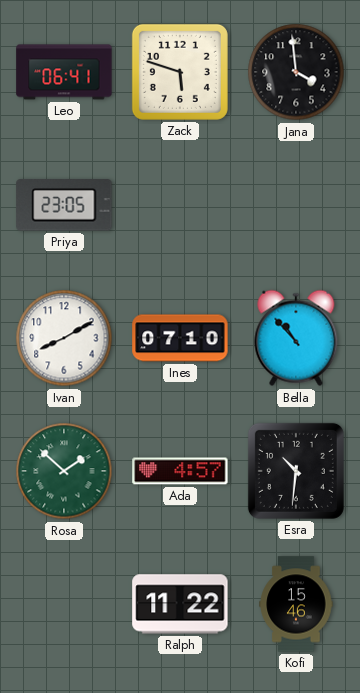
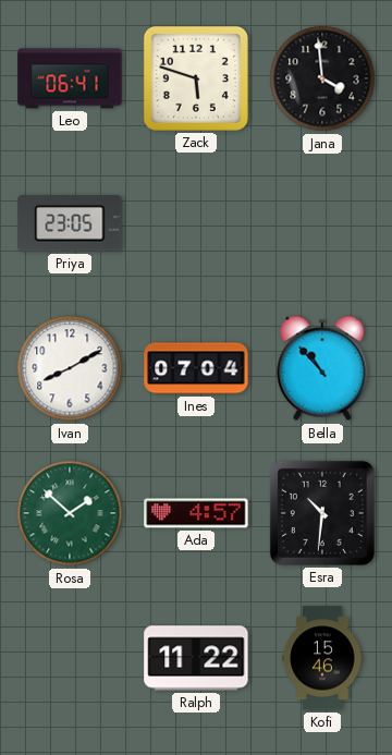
Ines: 07:10 -> 07:04 (196, 368)
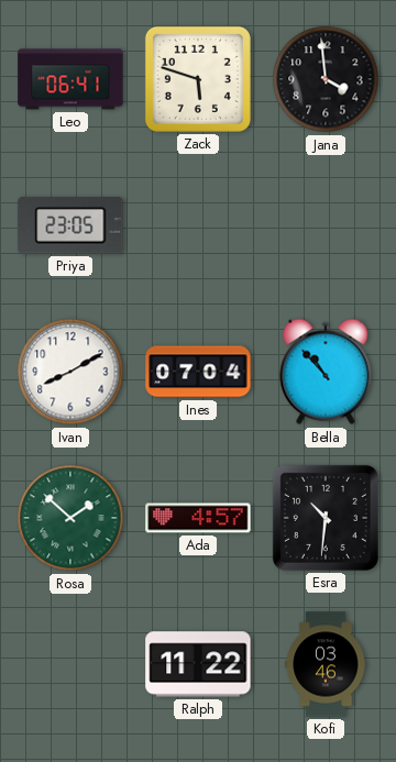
Kofi: 15:46 -> 03:46 (326, 664)
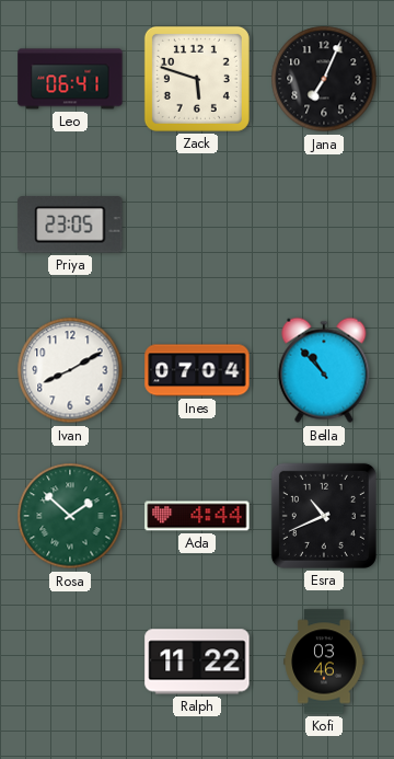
Jana: 3:59 -> 7:04 (324, 79)
Ada: 4:57 -> 4:44 (197, 516)
Esra: 10:31 -> 10:41 (324, 516)
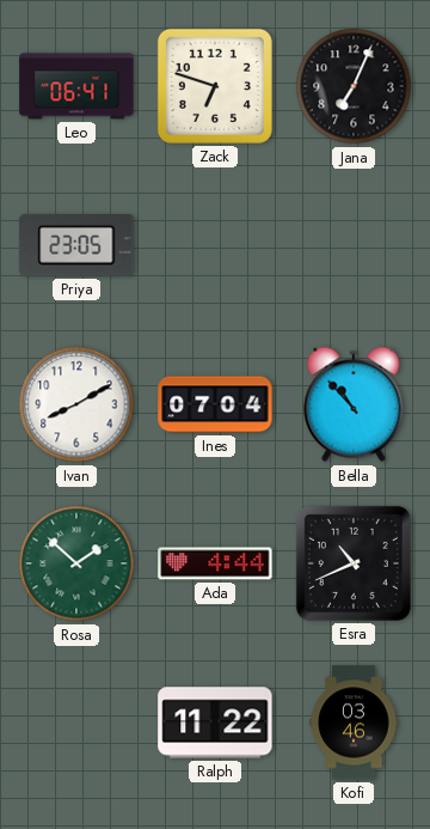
Zack: 5:48 -> 6:48 (215, 86)
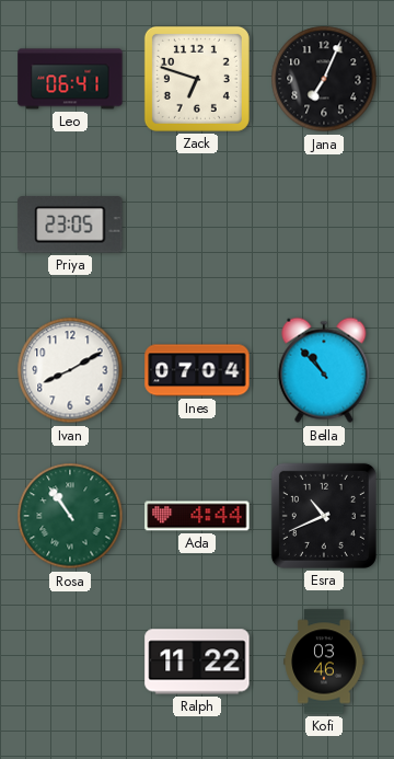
Rosa: 1:52 -> 10:54 (70, 516)
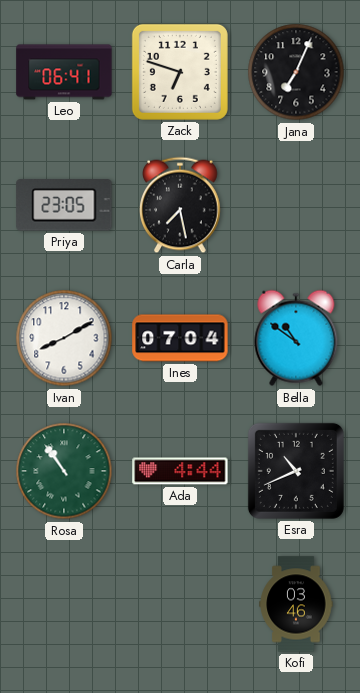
Carla: none -> 7:28 (181, 205)
Bella: 10:53 -> 10:51 (296, 338)
Ralph: 11:22 -> none (197, 662)
